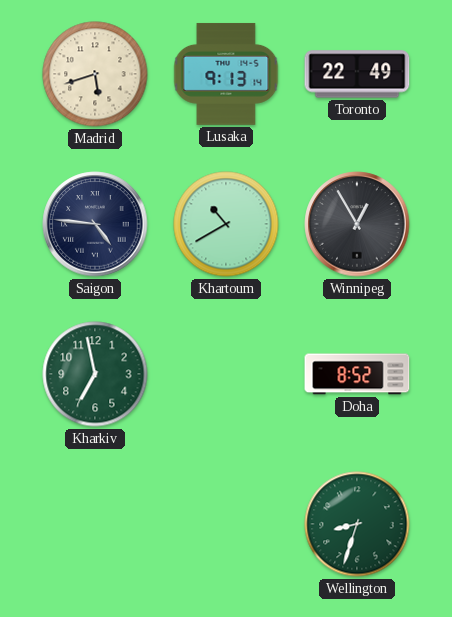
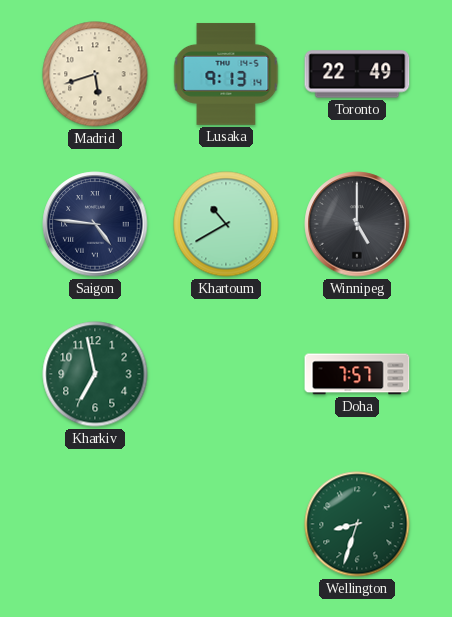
Winnipeg: 12:55 -> 5:00 (357, 224)
Doha: 8:52 -> 7:57 (357, 374)
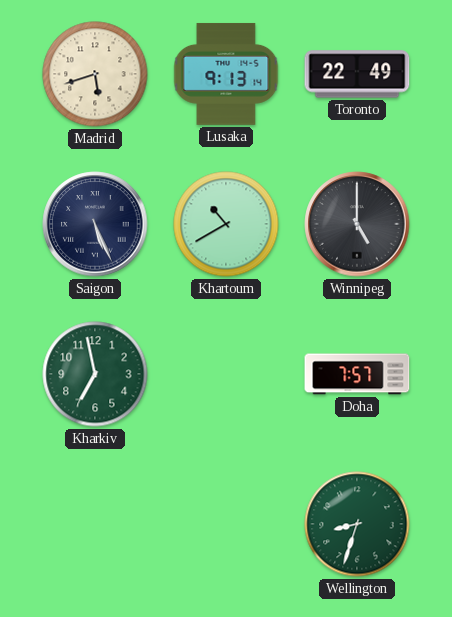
Saigon: 4:46 -> 5:26 (95, 224)
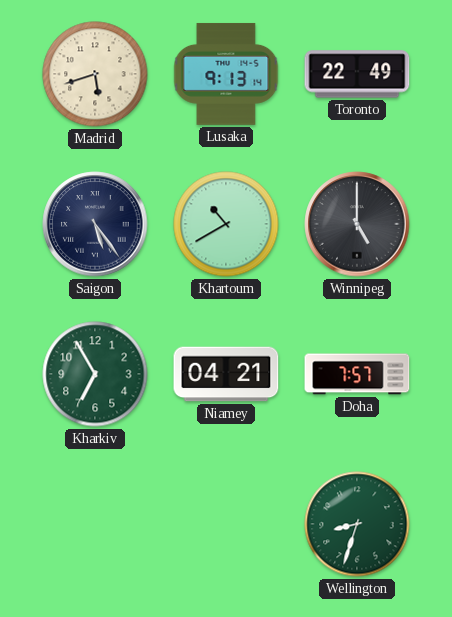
Saigon: 5:26 -> 5:24 (95, 224)
Kharkiv: 6:58 -> 6:55 (95, 374)
Niamey: none -> 04:21 (226, 374)
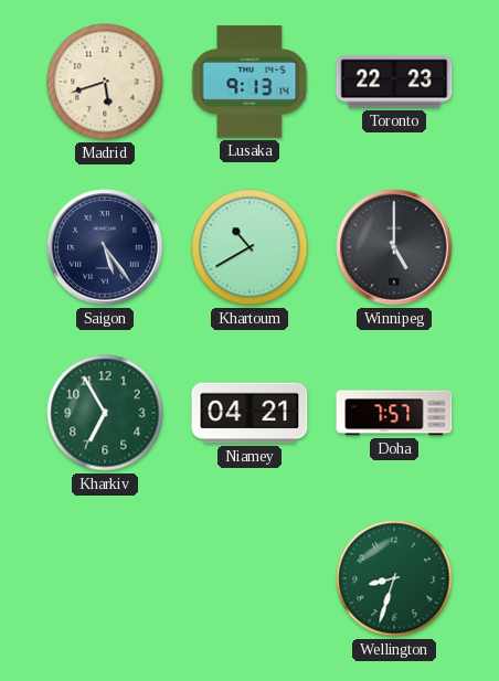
Toronto: 22:49 -> 22:23 (394, 82)
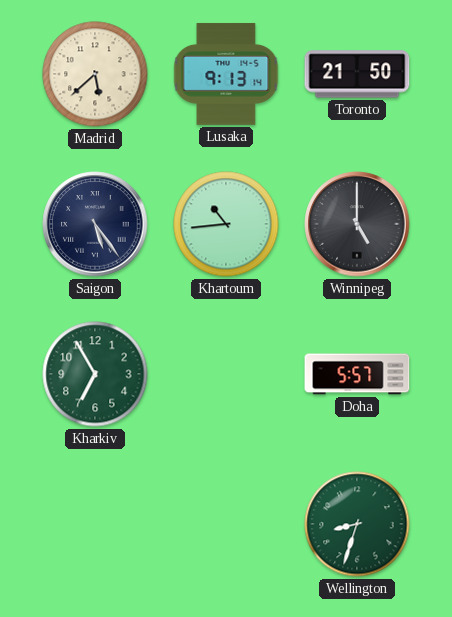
Madrid: 5:42 -> 5:38 (95, 74)
Toronto: 22:23 -> 21:50 (357, 74)
Khartoum: 10:40 -> 10:44 (226, 224)
Niamey: 04:21 -> none (250, 413)
Doha: 7:57 -> 5:57 (357, 374)
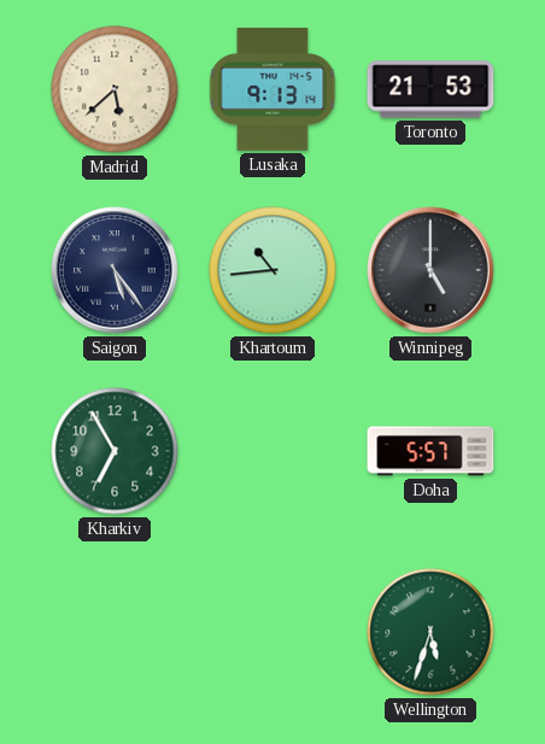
Toronto: 21:50 -> 21:53 (430, 89)
Wellington: 8:33 -> 5:33 (430, 632)
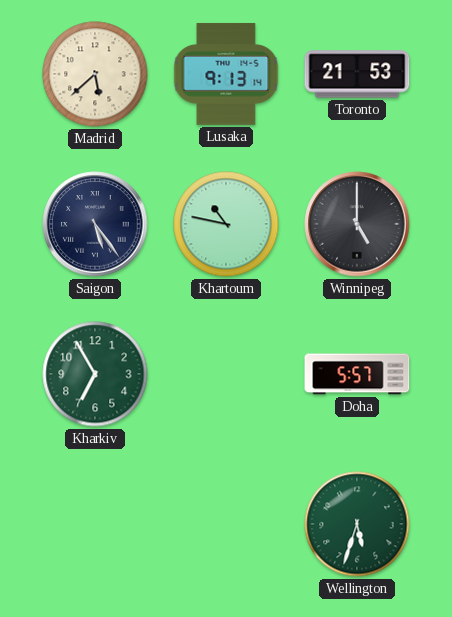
Khartoum: 10:44 -> 10:47 (226, 224)
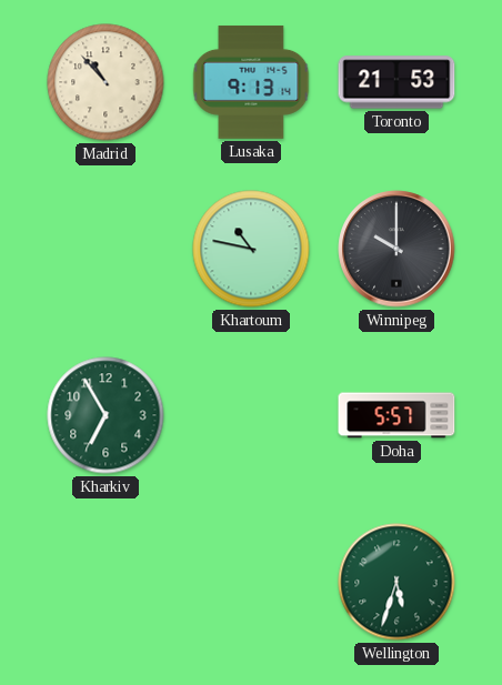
Madrid: 5:38 -> 10:53 (106, 82)
Saigon: 5:24 -> none (95, 224)
Winnipeg: 5:00 -> 10:00 (396, 249)
